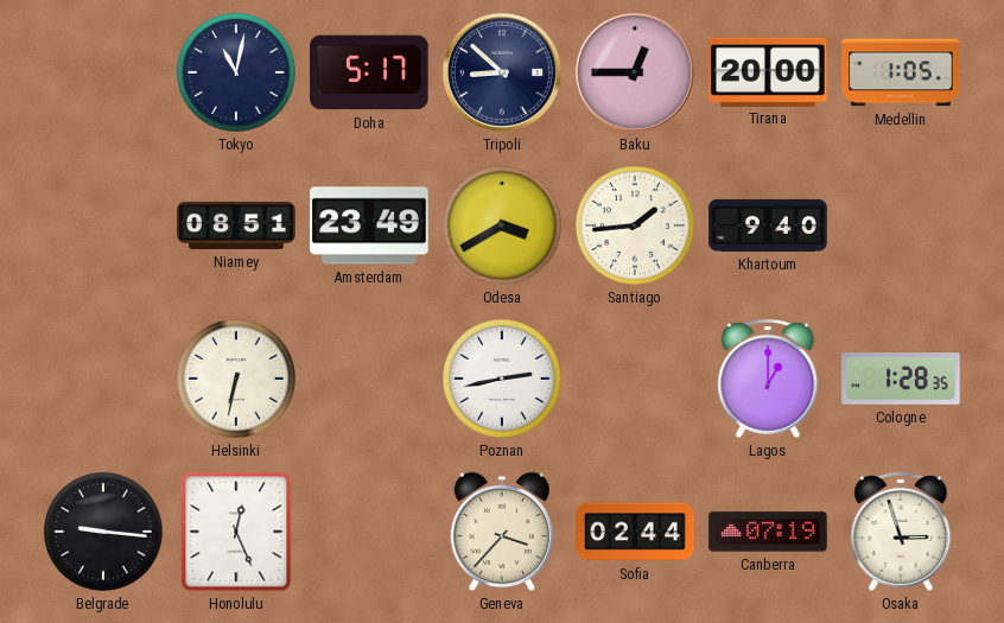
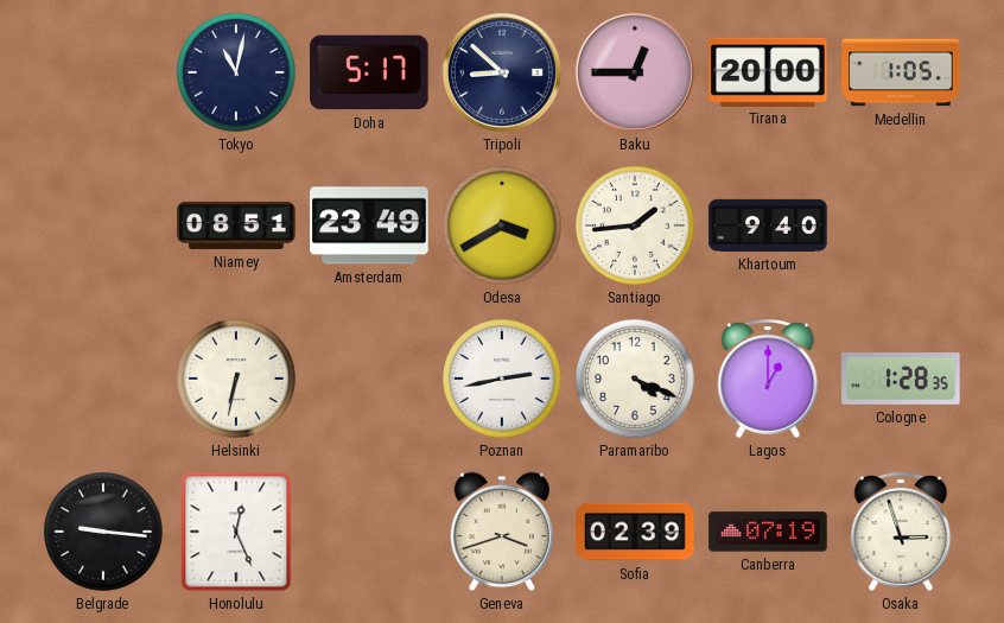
Paramaribo: none -> 4:19 (635, 379)
Geneva: 3:37 -> 3:42 (502, 532)
Sofia: 02:44 -> 02:39 (635, 532)
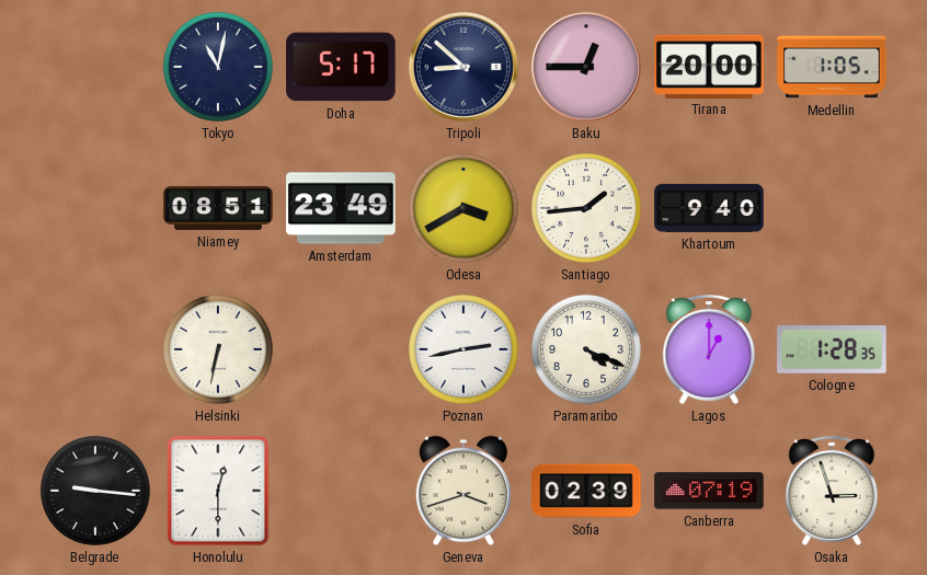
Honolulu: 12:26 -> 12:30 (218, 491)
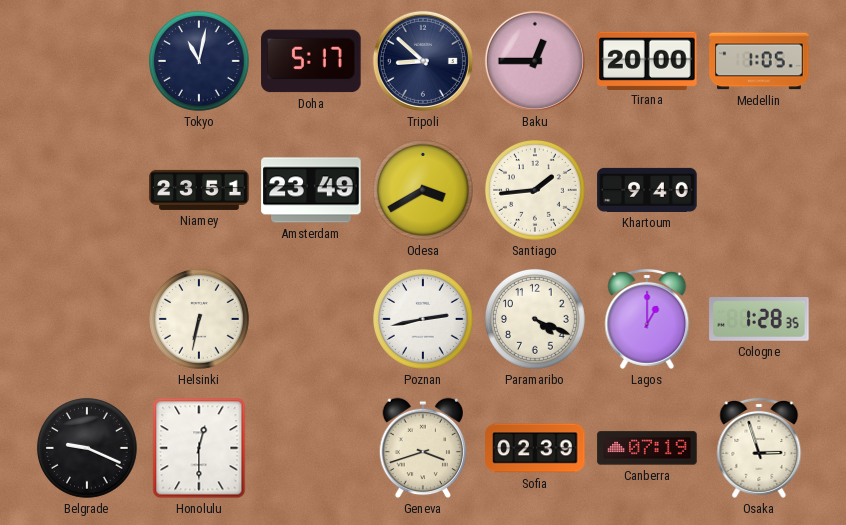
Niamey: 08:51 -> 23:51 (199, 190)
Belgrade: 9:16 -> 9:19 (87, 448)
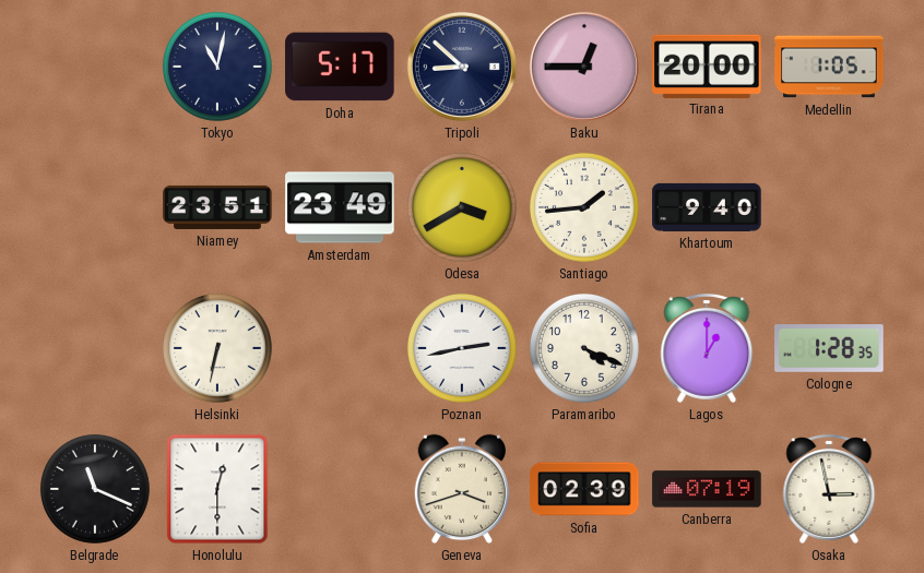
Belgrade: 9:19 -> 11:19 (95, 489)
Osaka: 2:57 -> 2:58 (829, 489)
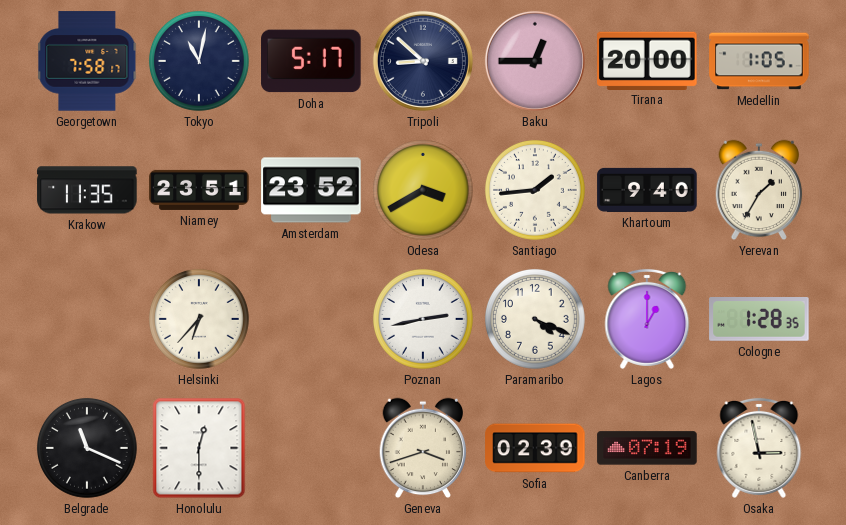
Georgetown: none -> 7:58 (87, 61)
Krakow: none -> 11:35 (87, 190)
Amsterdam: 23:49 -> 23:52 (311, 190)
Yerevan: none -> 1:35 (759, 190)
Helsinki: 6:32 -> 6:37 (199, 319)
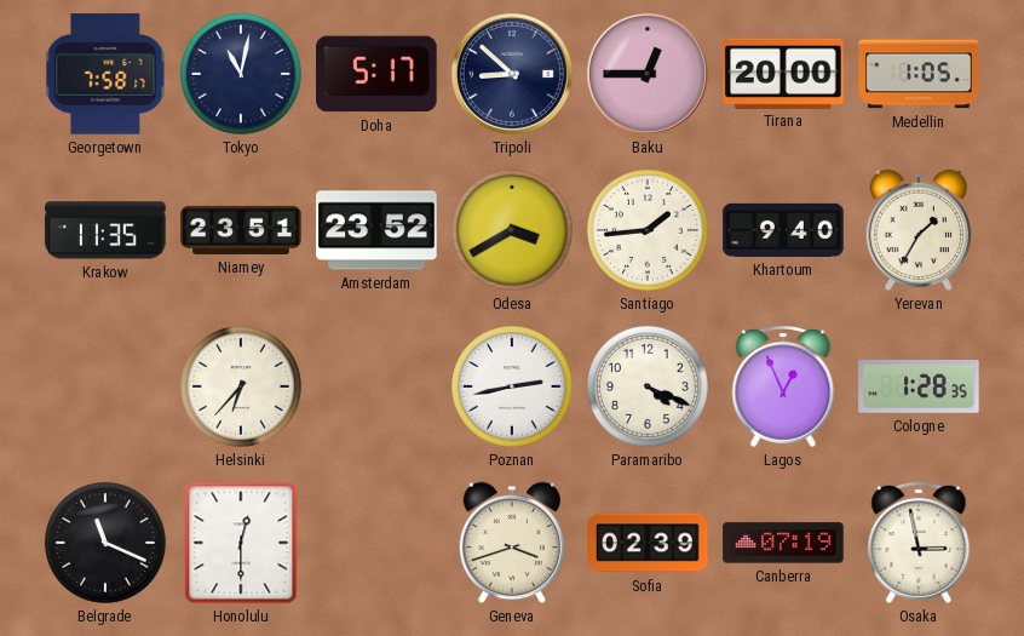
Lagos: 1:00 -> 12:56 (783, 386)
